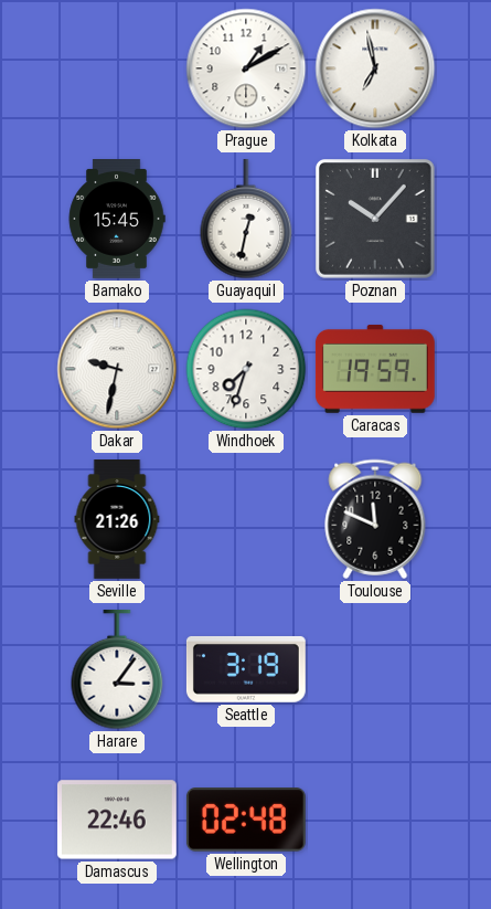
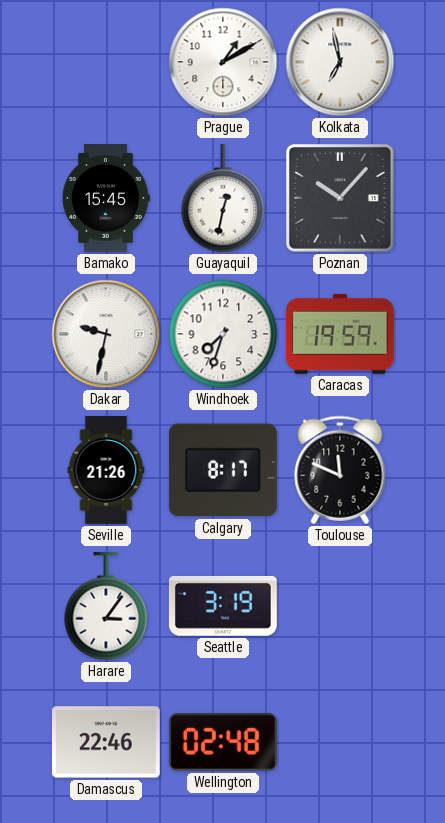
Calgary: none -> 8:17 (223, 470)
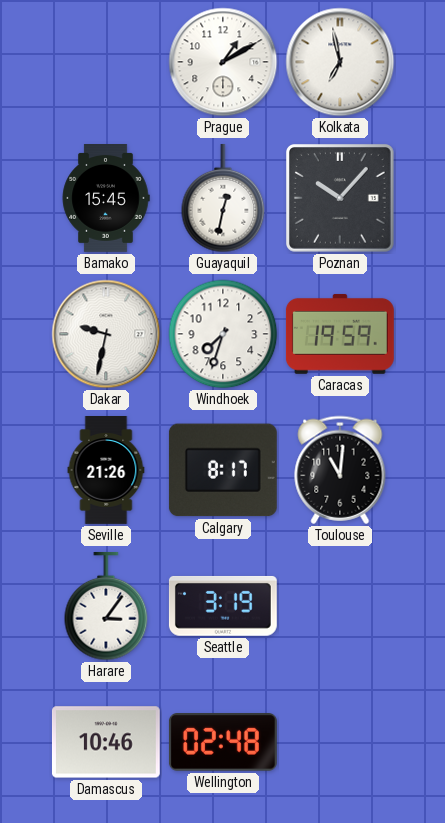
Toulouse: 11:49 -> 11:01 (340, 470)
Damascus: 22:46 -> 10:46 (106, 742)
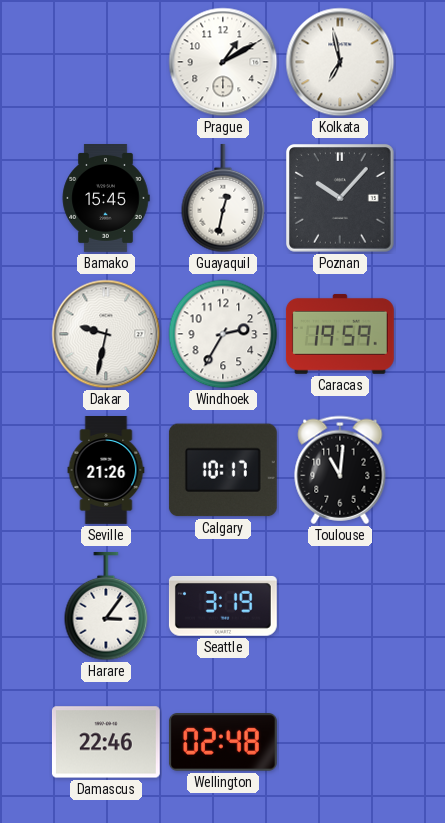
Windhoek: 7:33 -> 2:35 (223, 334)
Calgary: 8:17 -> 10:17 (223, 470)
Damascus: 10:46 -> 22:46 (106, 742)
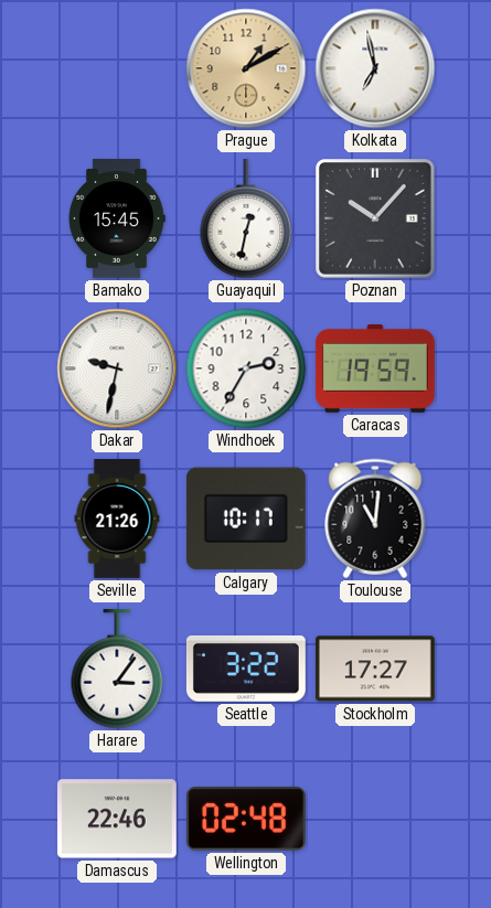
Prague dial: white -> champagne (246, 68)
Seattle: 3:19 -> 3:22 (246, 669)
Stockholm: none -> 17:27 (375, 669)
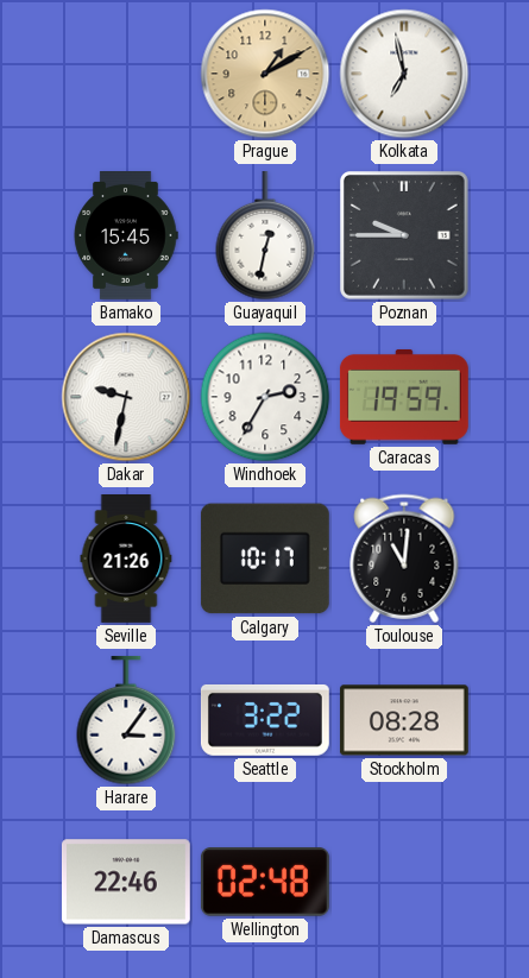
Poznan: 10:07 -> 9:45 (405, 236)
Stockholm: 17:27 -> 08:28 (404, 720)
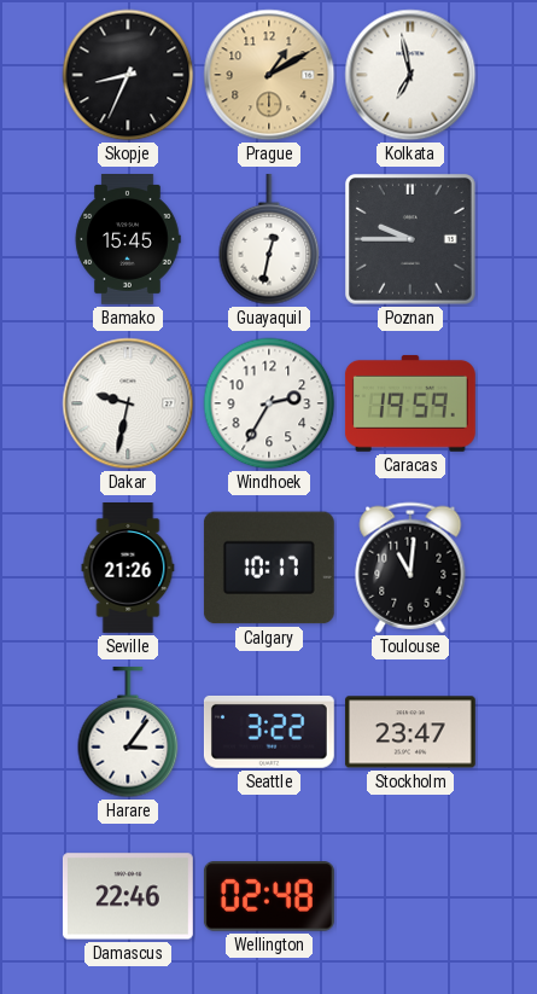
Skopje: none -> 8:34 (128, 75)
Stockholm: 08:28 -> 23:47 (410, 732)
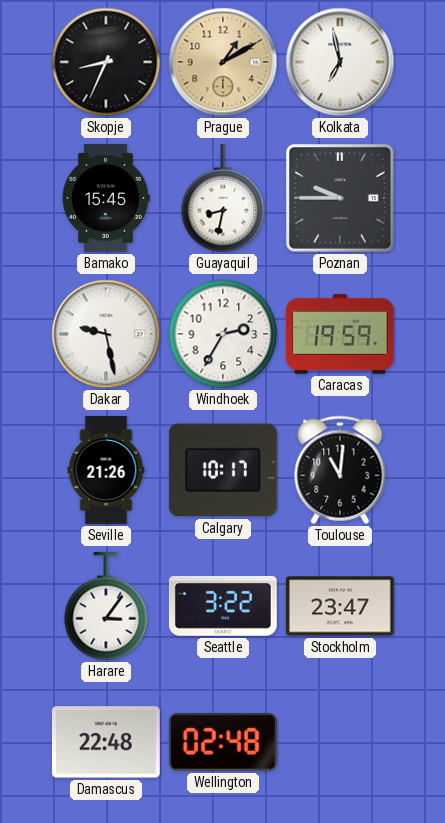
Guayaquil: 12:32 -> 8:32 (223, 198)
Dakar: 9:32 -> 9:28 (106, 334)
Damascus: 22:46 -> 22:48 (106, 742)
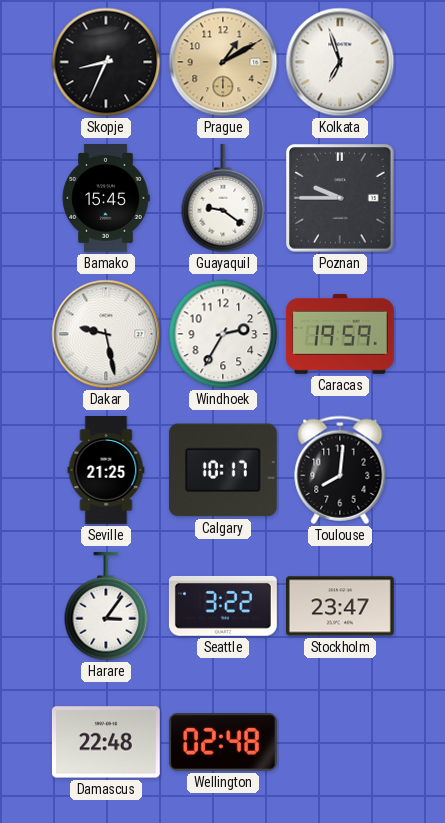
Kolkata: 6:58 -> 6:57 (340, 62)
Guayaquil: 8:32 -> 9:21 (223, 198)
Seville: 21:26 -> 21:25 (106, 471)
Toulouse: 11:01 -> 8:01 (340, 470)
